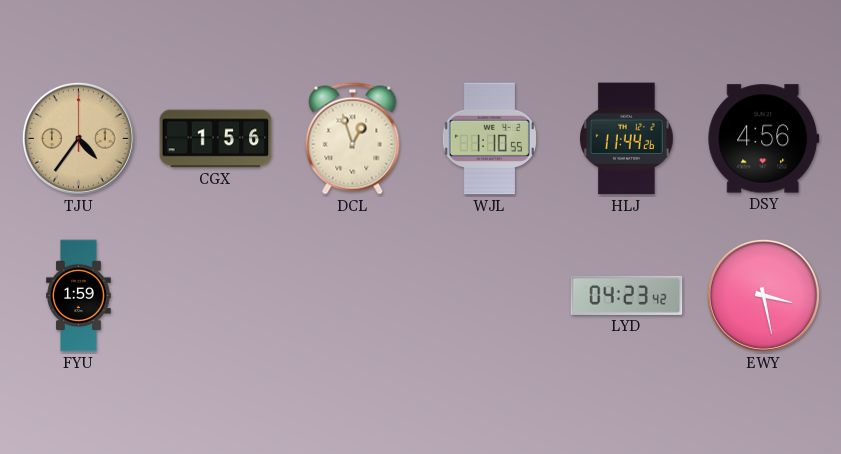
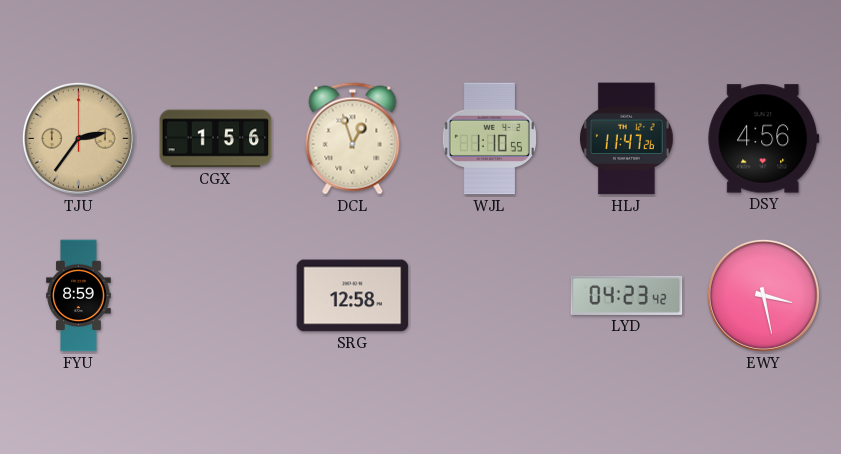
TJU: 4:36 -> 2:36 (78, 138)
HLJ: 11:44 -> 11:47 (627, 139)
FYU: 1:59 -> 8:59 (79, 296)
SRG: none -> 12:58 (353, 296)
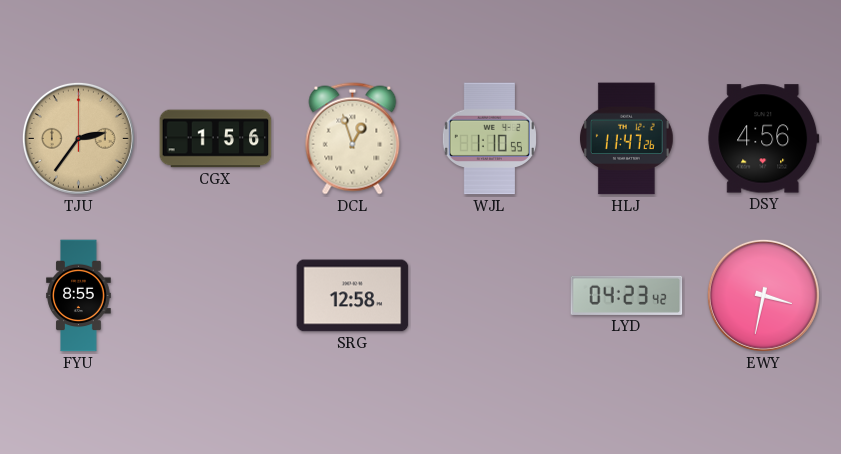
FYU: 8:59 -> 8:55 (79, 296)
EWY: 3:28 -> 3:32 (763, 295)
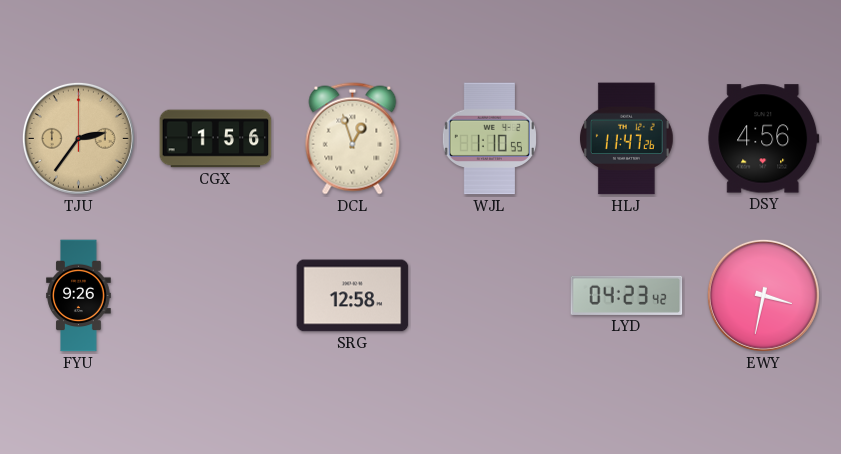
FYU: 8:55 -> 9:26 (79, 296)
